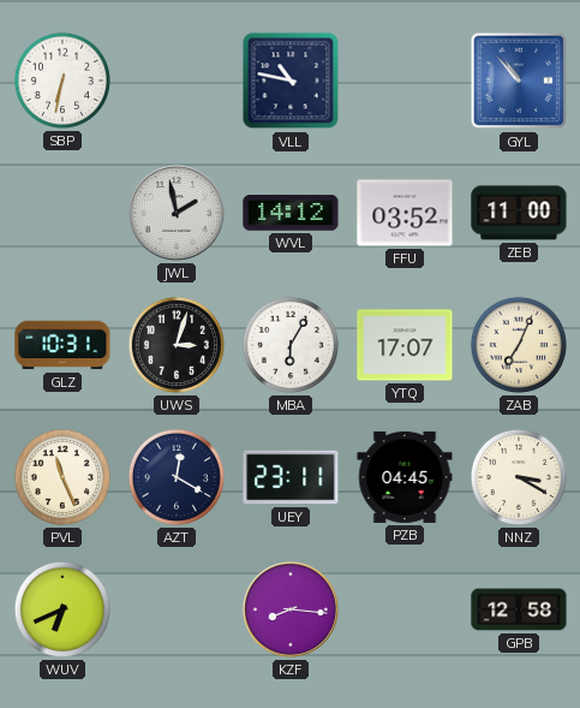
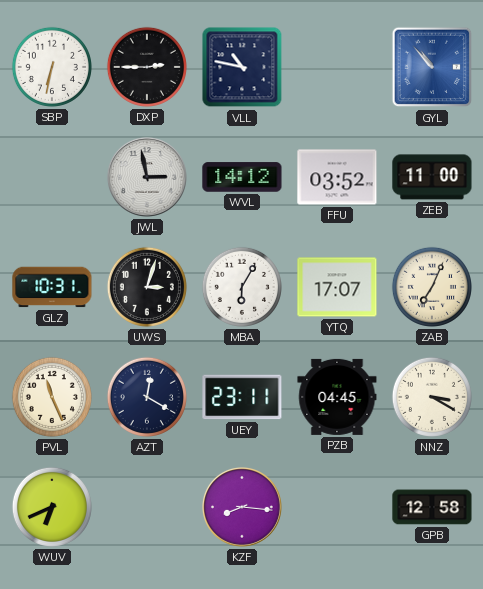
DXP: none -> 2:45 (147, 67)
JWL: 1:58 -> 2:58 (147, 177)
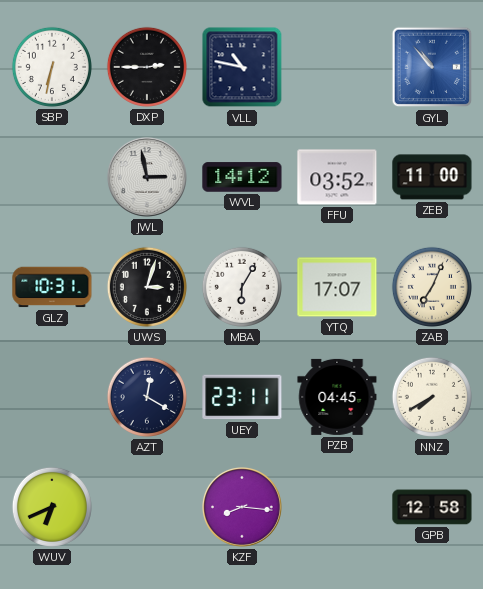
PVL: 11:26 -> none (52, 397)
NNZ: 3:20 -> 7:40 (432, 397)
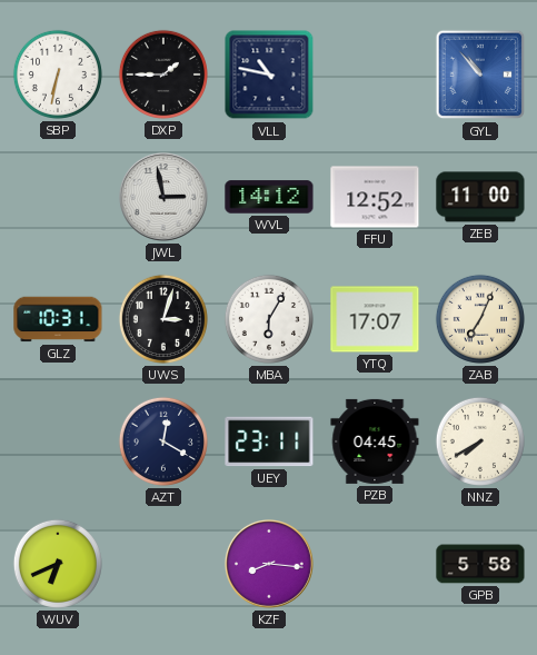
DXP: 2:45 -> 1:45 (163, 75)
FFU: 03:52 -> 12:52 (375, 197)
GPB: 12:58 -> 5:58 (480, 564)
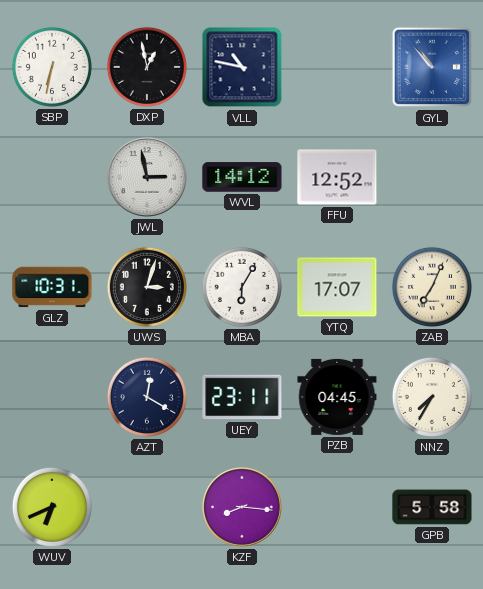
DXP: 1:45 -> 12:58 (147, 67)
ZEB: 11:00 -> none (480, 197)
NNZ: 7:40 -> 7:35 (432, 397)
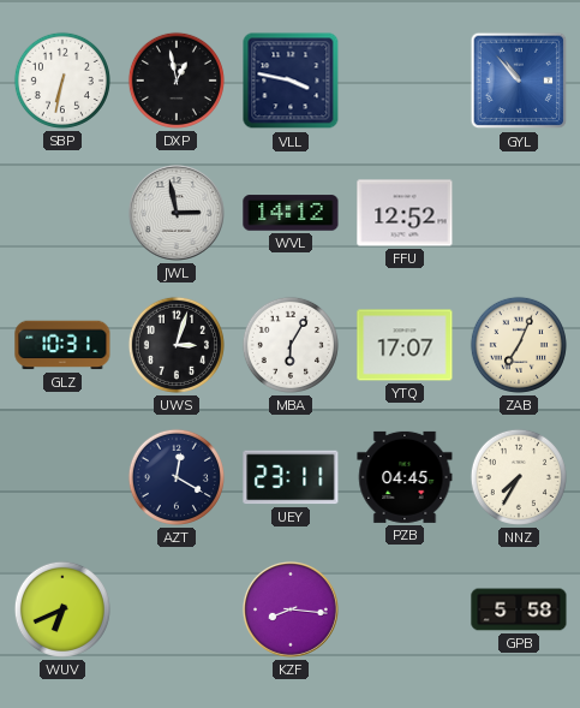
VLL: 10:47 -> 3:47 (291, 81)
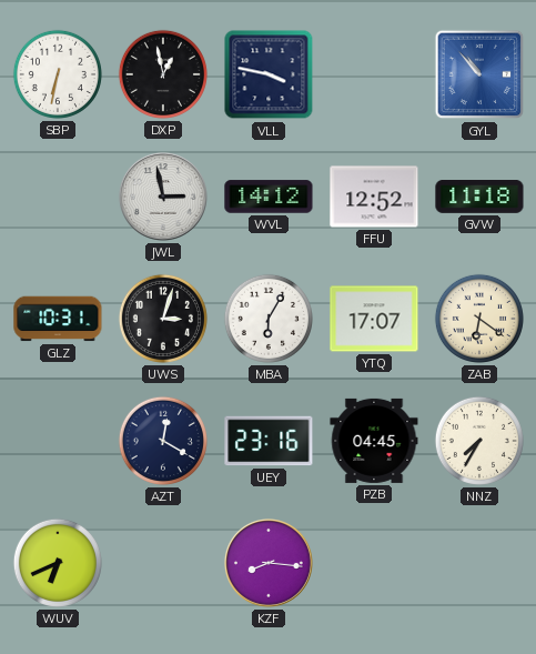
GVW: none -> 11:18 (479, 198)
ZAB: 7:04 -> 6:21 (479, 319)
UEY: 23:11 -> 23:16 (269, 441)
GPB: 5:58 -> none (519, 609)
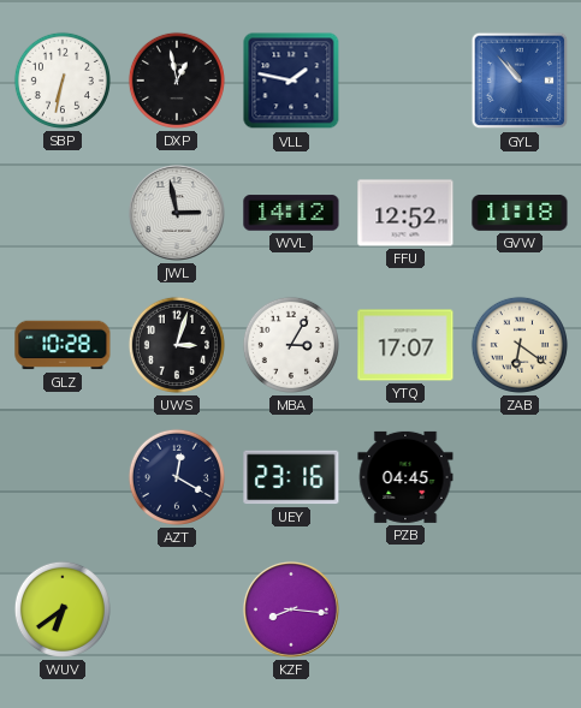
VLL: 3:47 -> 1:47 (291, 81)
GLZ: 10:31 -> 10:28 (63, 345)
MBA: 6:05 -> 3:05 (291, 345)
NNZ: 7:35 -> none (479, 441)
WUV: 6:41 -> 6:39 (63, 609)
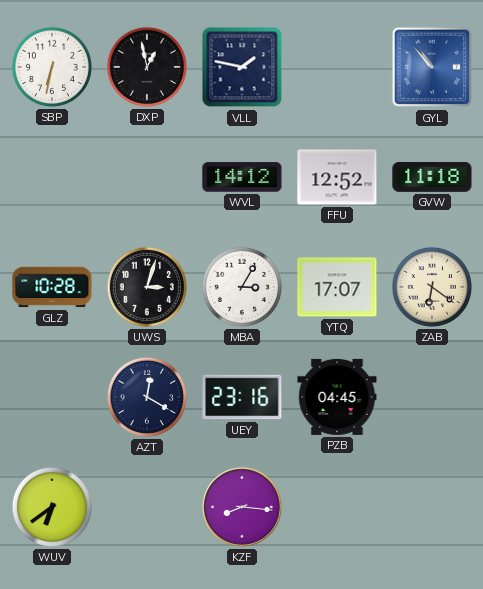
JWL: 2:58 -> none (177, 213)
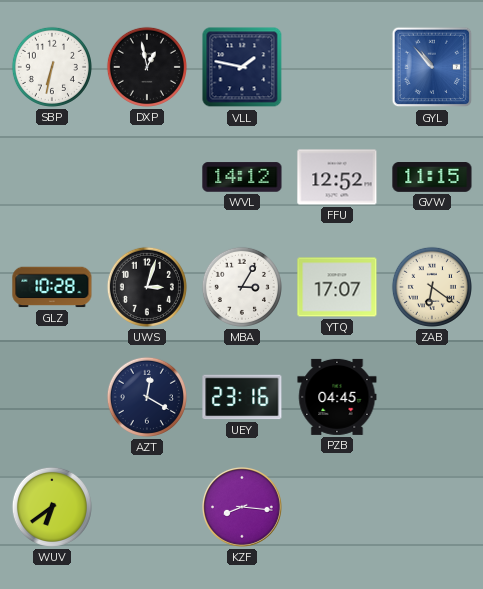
GVW: 11:18 -> 11:15 (432, 178)
